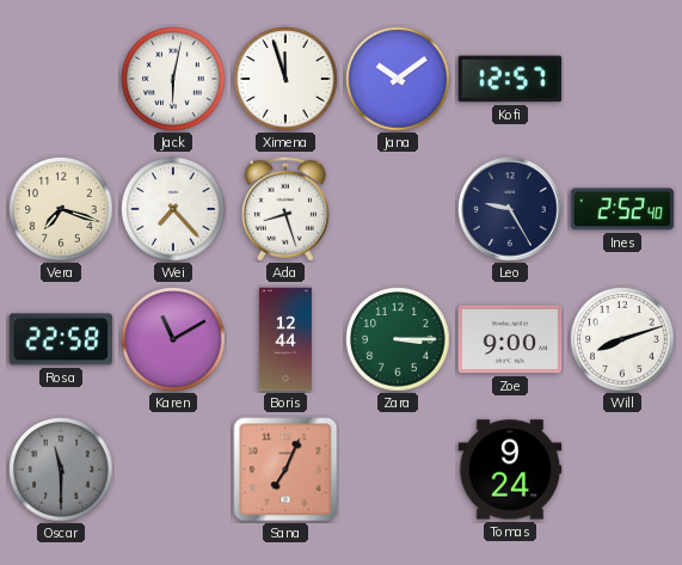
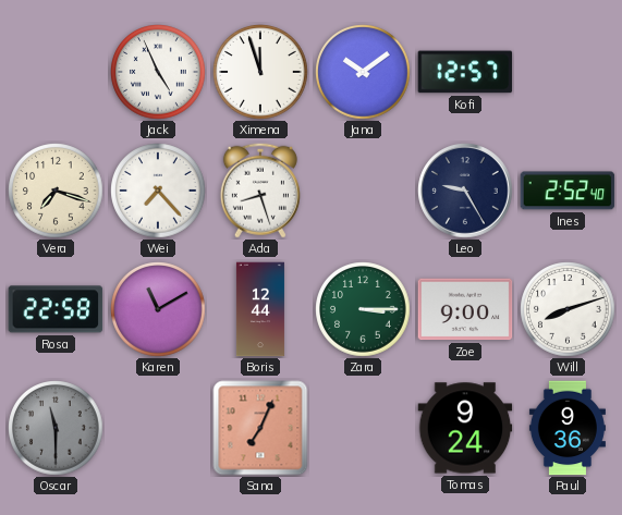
Jack: 6:02 -> 4:56 (158, 72)
Paul: none -> 9:36 (568, 428)
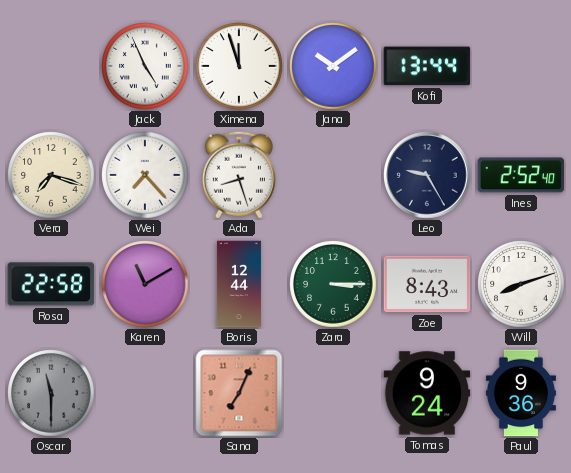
Kofi: 12:57 -> 13:44 (427, 66)
Zoe: 9:00 -> 8:43 (427, 284)
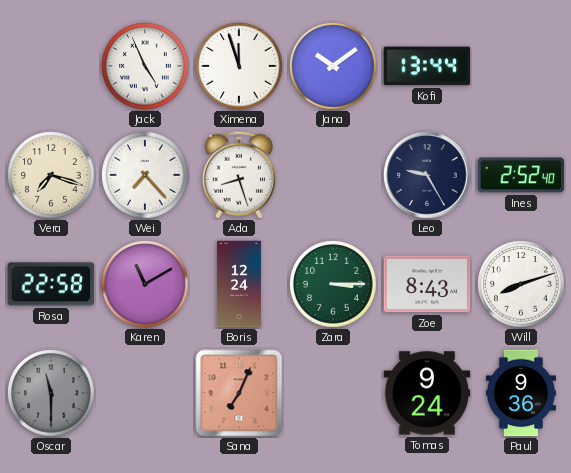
Boris: 12:44 -> 12:24 (239, 284)
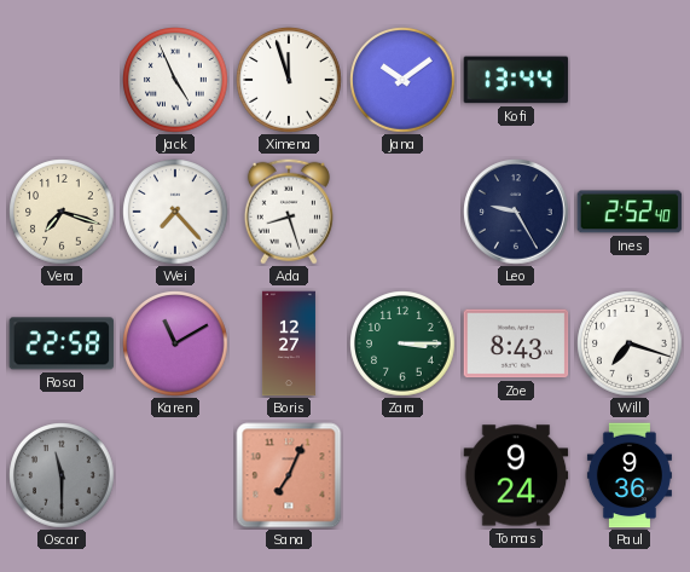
Boris: 12:24 -> 12:27 (289, 343)
Will: 8:12 -> 7:18 (630, 343)
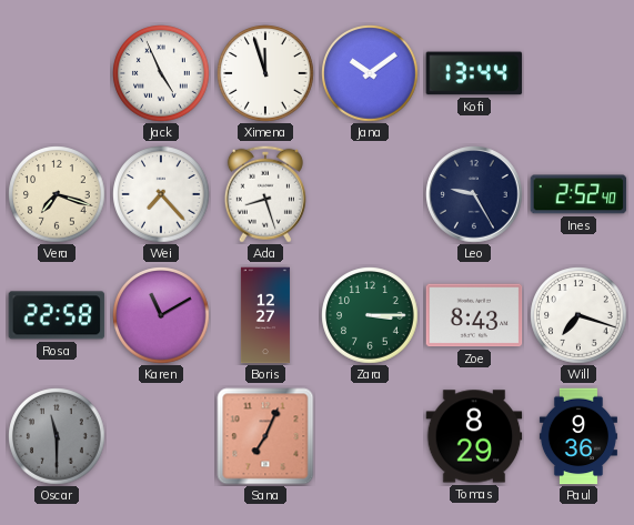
Tomas: 9:24 -> 8:29 (474, 436)
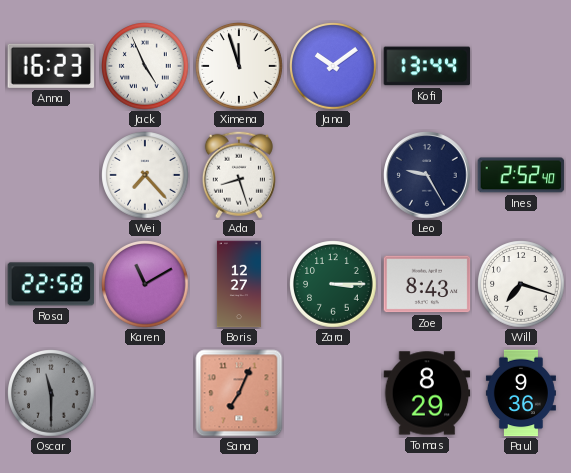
Anna: none -> 16:23 (51, 66)
Vera: 7:18 -> none (57, 194)
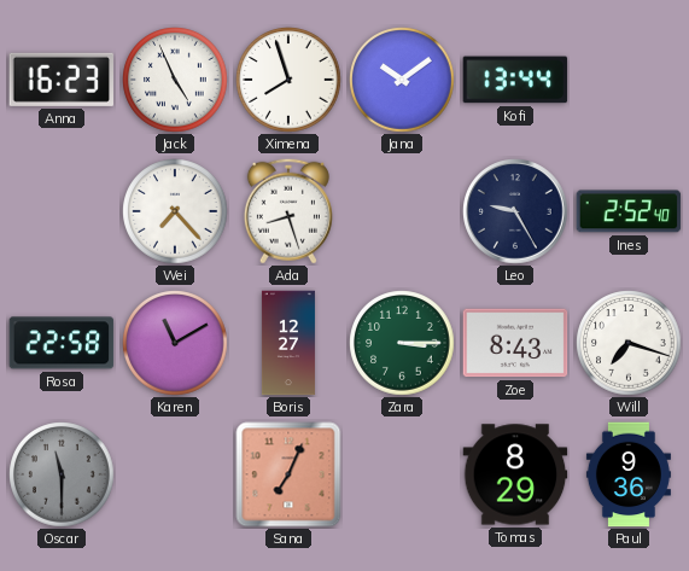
Ximena: 11:57 -> 7:57 (288, 80)
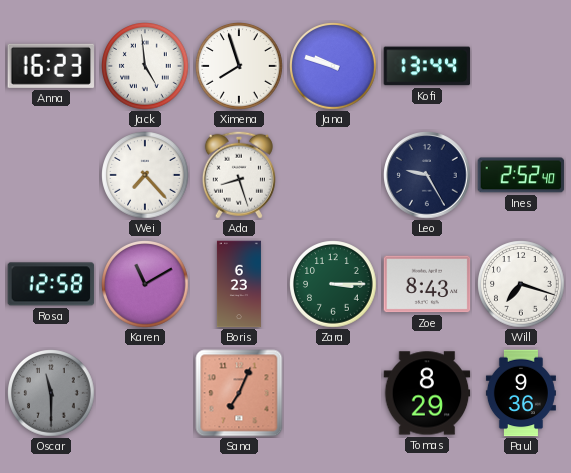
Jack: 4:56 -> 4:59 (145, 66)
Jana: 10:09 -> 9:48 (333, 66)
Rosa: 22:58 -> 12:58 (51, 284)
Boris: 12:27 -> 6:23 (239, 284)
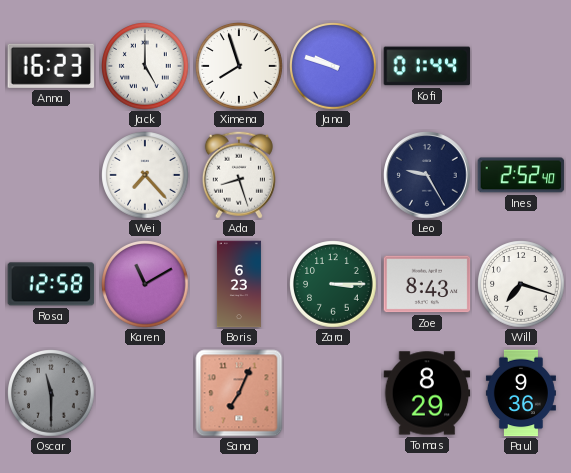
Jack: 4:59 -> 5:00 (145, 66)
Kofi: 13:44 -> 01:44 (427, 66)
